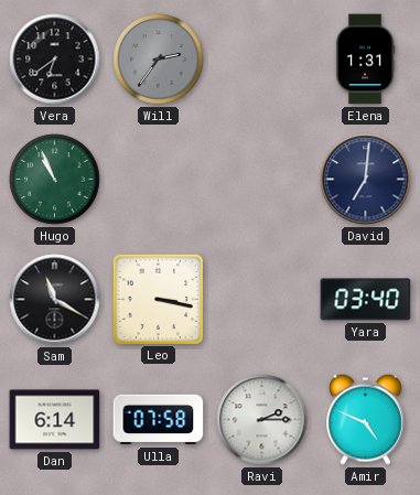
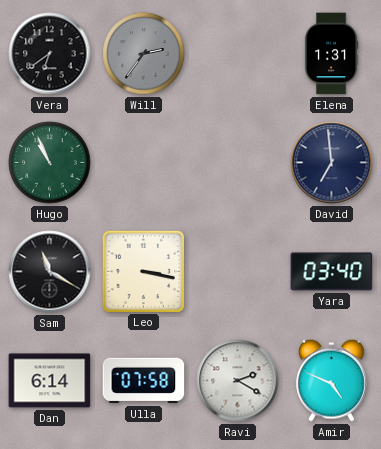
David: 7:01 -> 6:59 (332, 163)
Ravi: 2:15 -> 2:20 (238, 381)
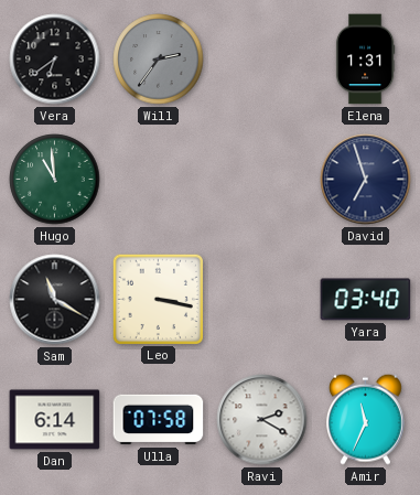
Hugo: 10:56 -> 10:59 (55, 180)
David: 6:59 -> 6:57 (366, 180)
Amir: 4:49 -> 11:34 (365, 419)
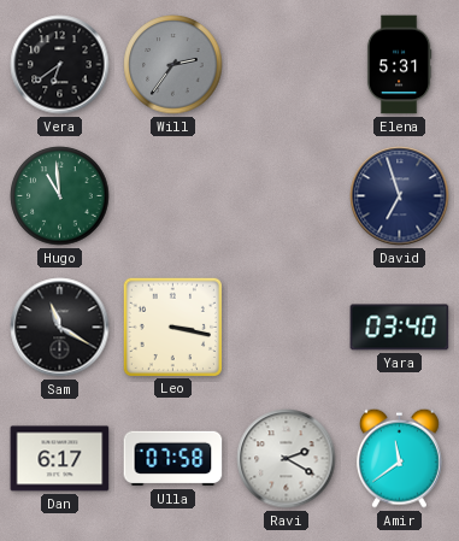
Elena: 1:31 -> 5:31 (399, 65)
Dan: 6:14 -> 6:17 (60, 459)
Amir: 11:34 -> 11:39 (399, 458)
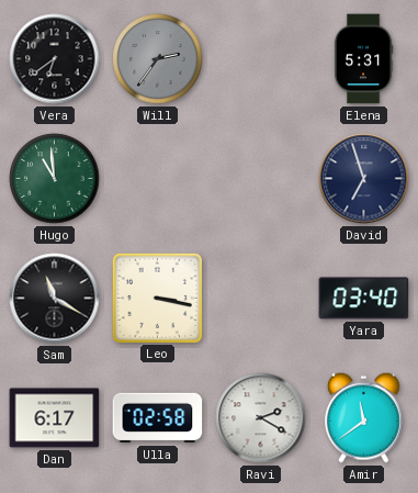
Ulla: 07:58 -> 02:58 (158, 418)
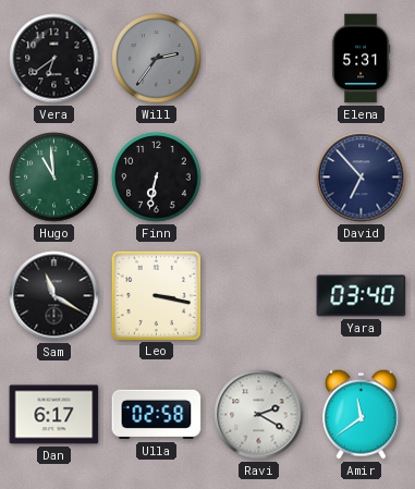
Finn: none -> 6:32 (157, 178)
David: 6:57 -> 6:53 (362, 178)
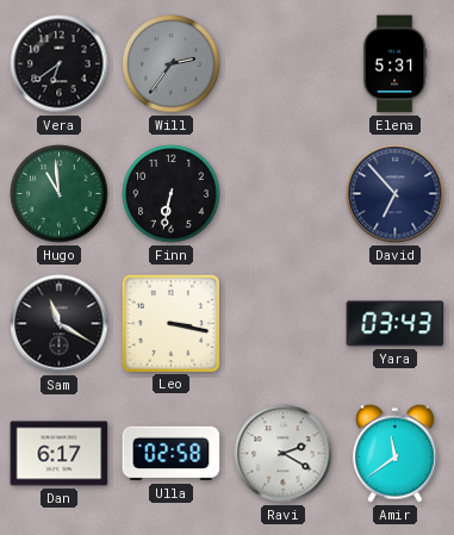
Yara: 03:40 -> 03:43 (396, 324)
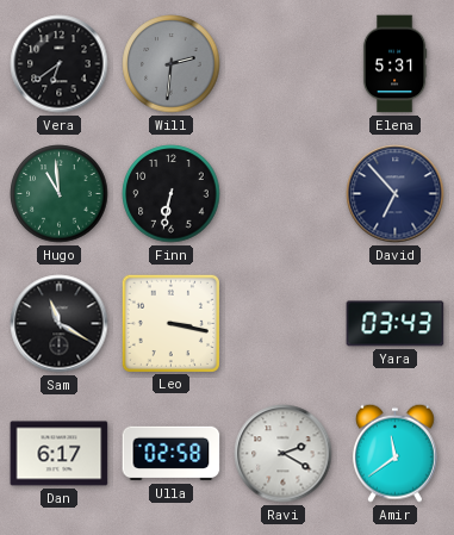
Will: 2:36 -> 2:31 (172, 64)
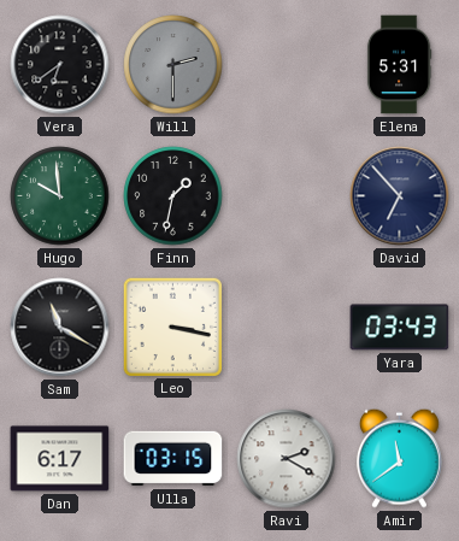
Will: 2:31 -> 2:30 (173, 65)
Hugo: 10:59 -> 9:59 (60, 196)
Finn: 6:32 -> 1:32 (173, 196)
Ulla: 02:58 -> 03:15 (173, 459)
